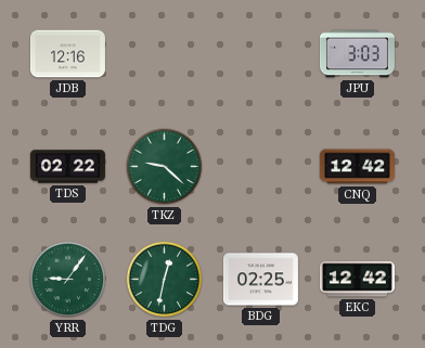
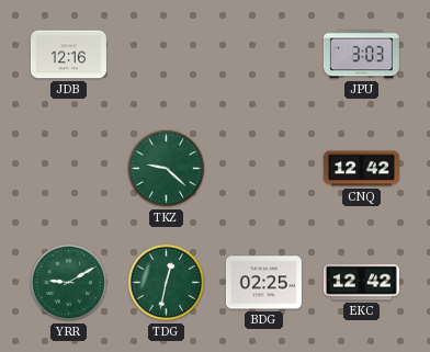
TDS: 02:22 -> none (67, 167)
YRR: 9:06 -> 9:10 (69, 283)
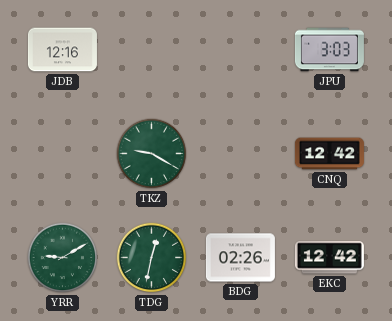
TKZ: 9:22 -> 9:20 (152, 154)
BDG: 02:25 -> 02:26 (240, 258)
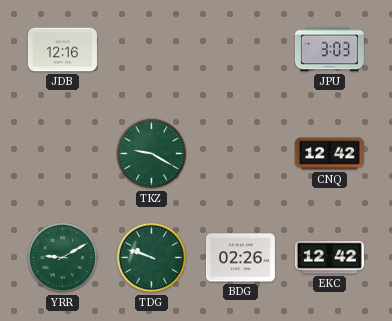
TDG: 12:32 -> 9:48 (152, 258)
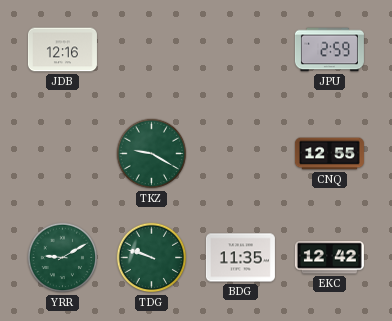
JPU: 3:03 -> 2:59 (329, 50)
CNQ: 12:42 -> 12:55 (329, 154)
BDG: 02:26 -> 11:35 (240, 258)
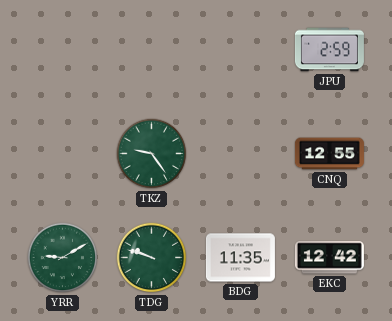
JDB: 12:16 -> none (62, 50)
TKZ: 9:20 -> 9:24 (152, 154)
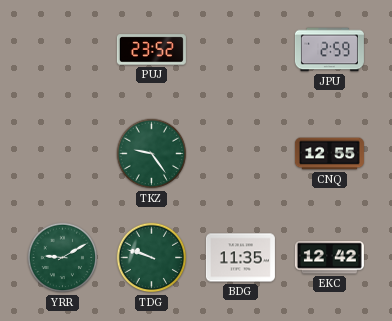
PUJ: none -> 23:52 (151, 50)
